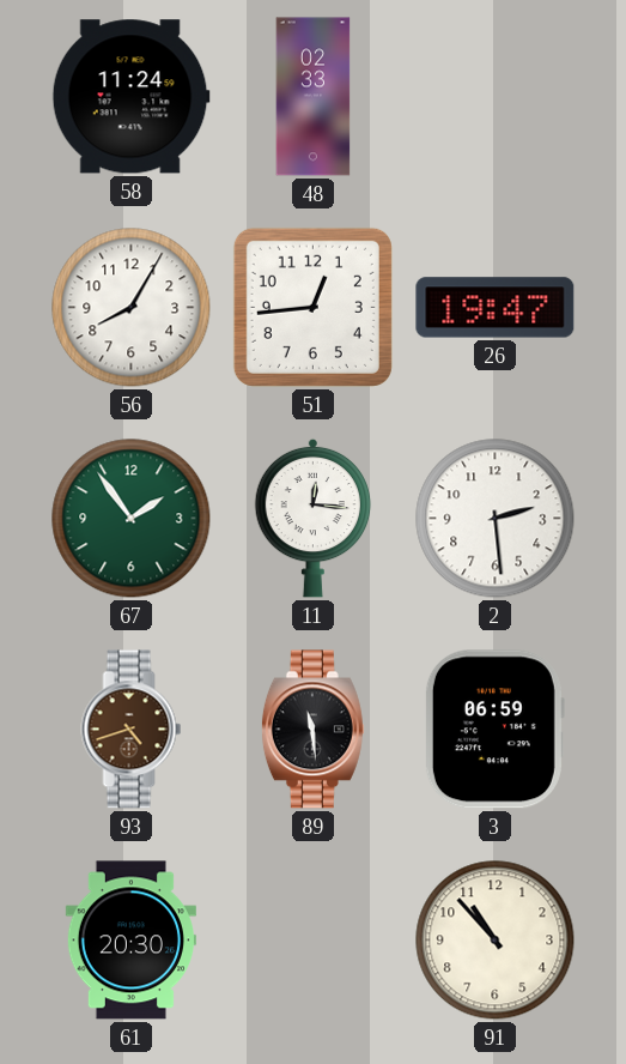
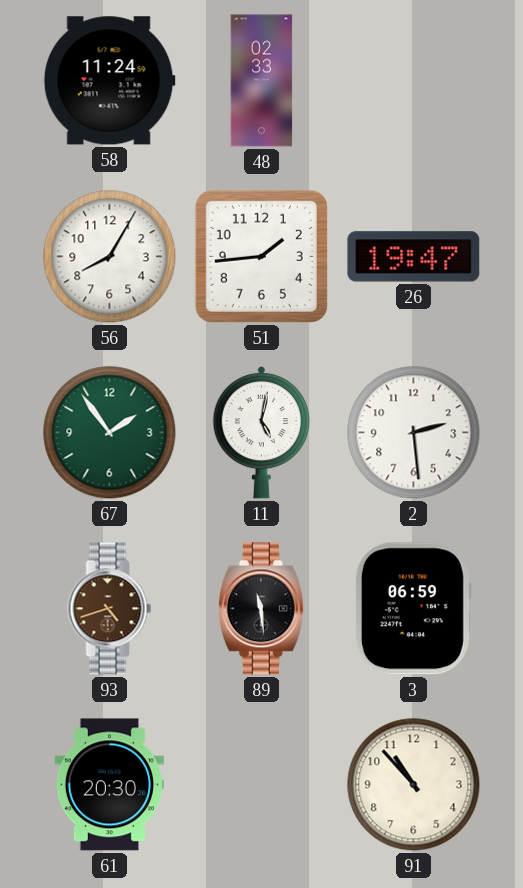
51: 12:44 -> 1:44 (261, 256)
11: 12:16 -> 5:02 (262, 432)
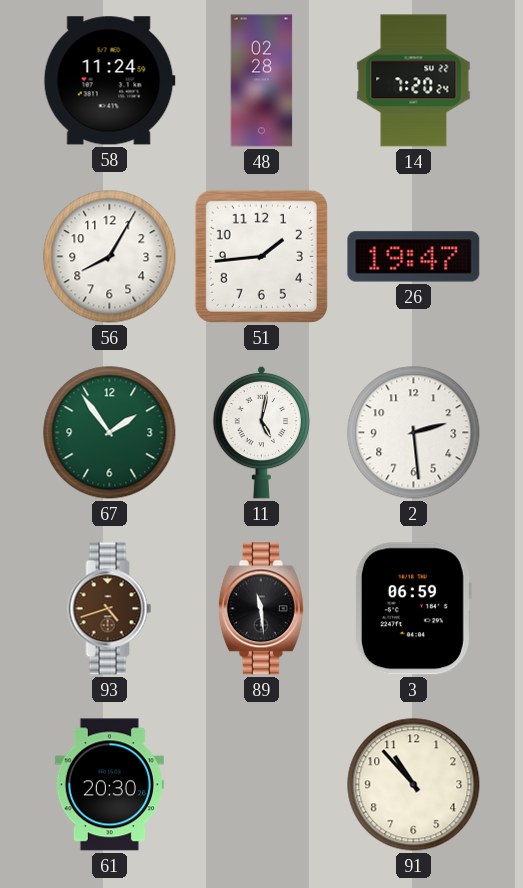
48: 02:33 -> 02:28 (262, 81)
14: none -> 7:20 (414, 81)
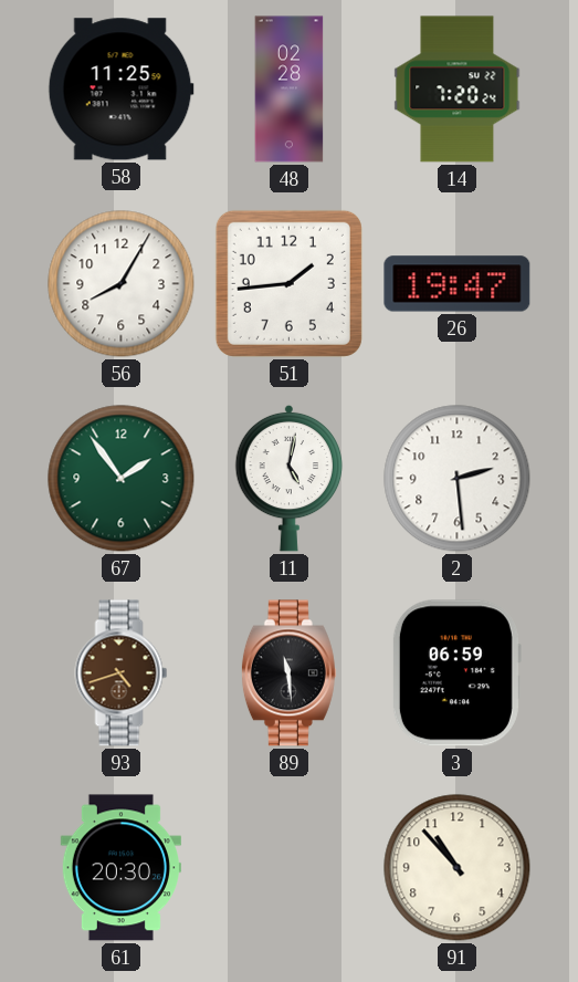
58: 11:24 -> 11:25 (120, 90)
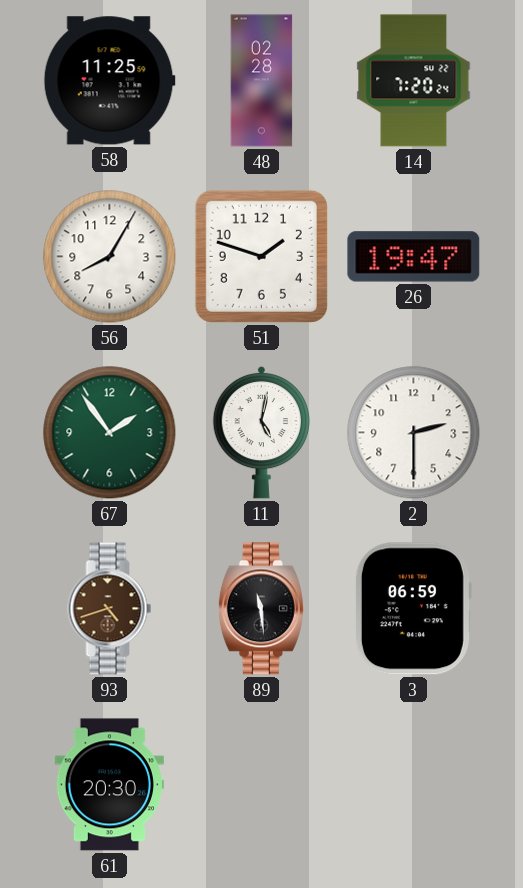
51: 1:44 -> 1:48 (261, 256)
2: 2:29 -> 2:30 (414, 433)
91: 10:53 -> none (458, 868)
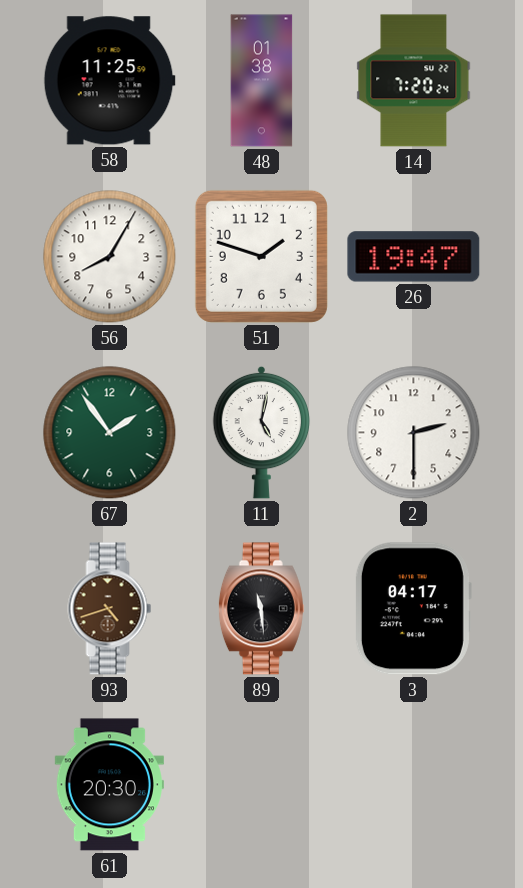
48: 02:28 -> 01:38 (262, 81)
3: 06:59 -> 04:17 (413, 609)
